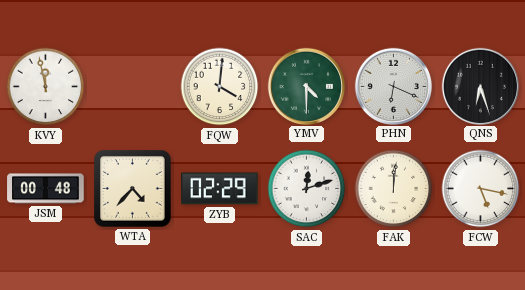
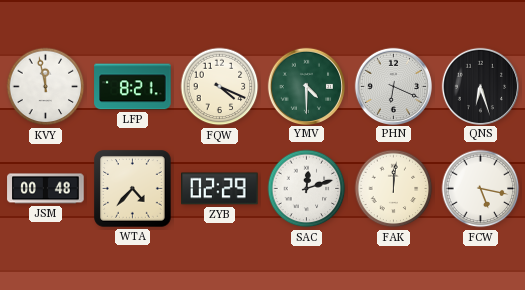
LFP: none -> 8:21 (133, 87)
FQW: 4:01 -> 4:19 (220, 87)
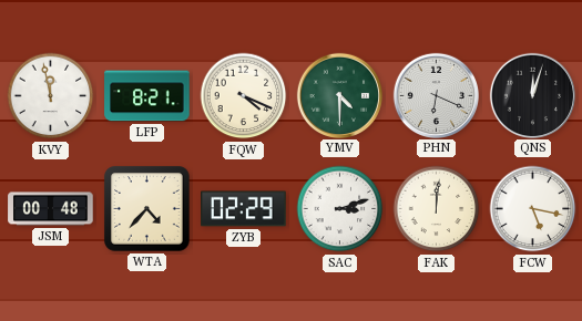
QNS: 6:27 -> 12:03 (532, 95)
SAC: 12:12 -> 3:12 (340, 209)
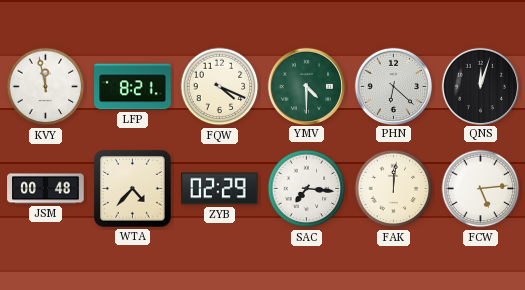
PHN: 6:19 -> 6:22 (393, 86)
SAC: 3:12 -> 7:16 (307, 189)
FCW: 5:17 -> 5:14 (481, 189)
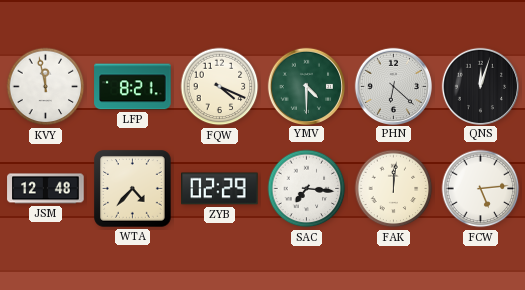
JSM: 00:48 -> 12:48 (46, 189)
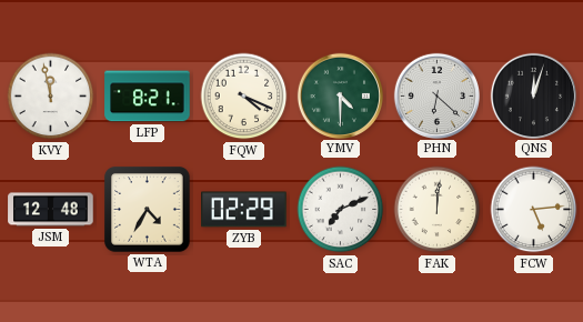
WTA: 4:37 -> 4:35 (148, 210)
SAC: 7:16 -> 7:11 (341, 210)
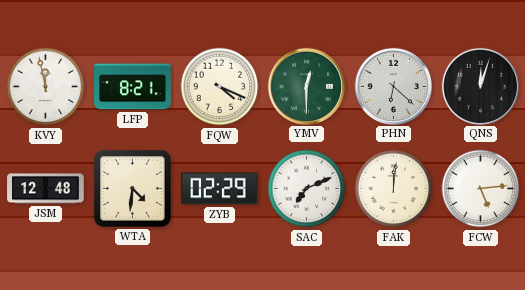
YMV: 4:30 -> 12:30 (306, 86)
WTA: 4:35 -> 4:31 (133, 189)
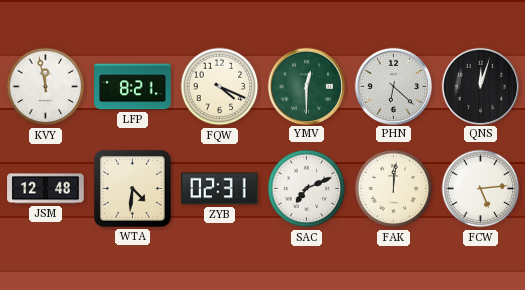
ZYB: 02:29 -> 02:31 (220, 189)
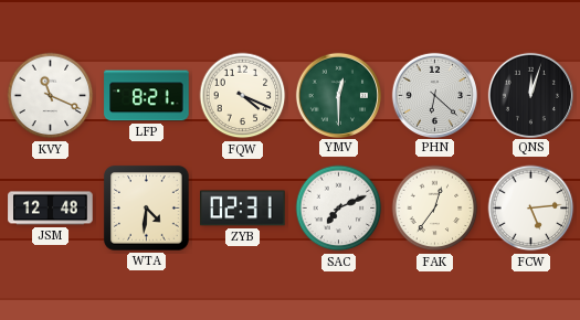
KVY: 11:58 -> 11:19 (51, 96)
FAK: 12:01 -> 12:36 (435, 209)
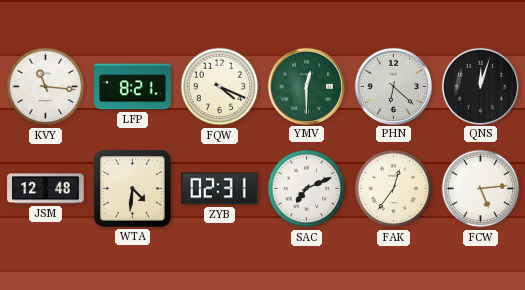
KVY: 11:19 -> 11:16 (46, 87)
